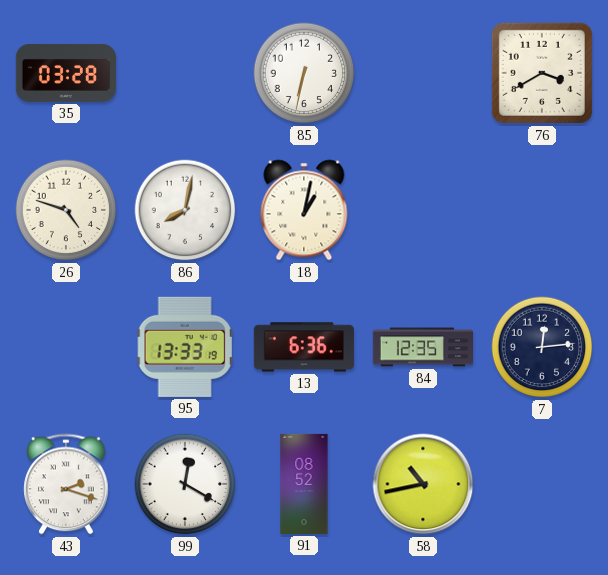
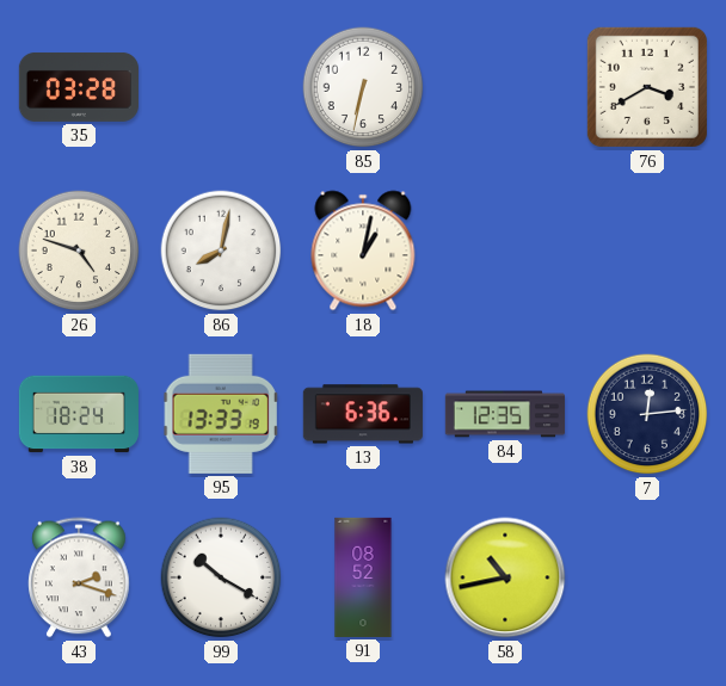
38: none -> 18:24 (79, 414)
99: 12:20 -> 10:20 (221, 577)
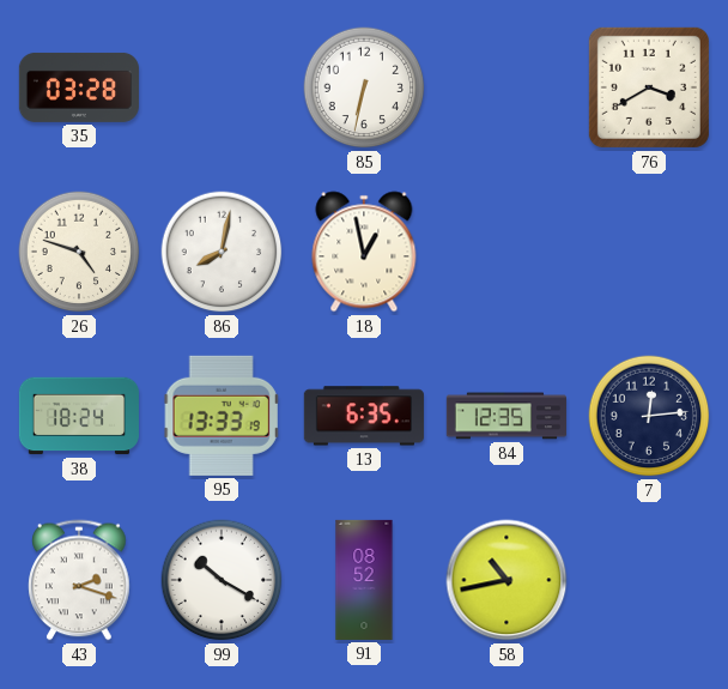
18: 1:02 -> 12:58 (364, 252)
13: 6:36 -> 6:35 (364, 416)
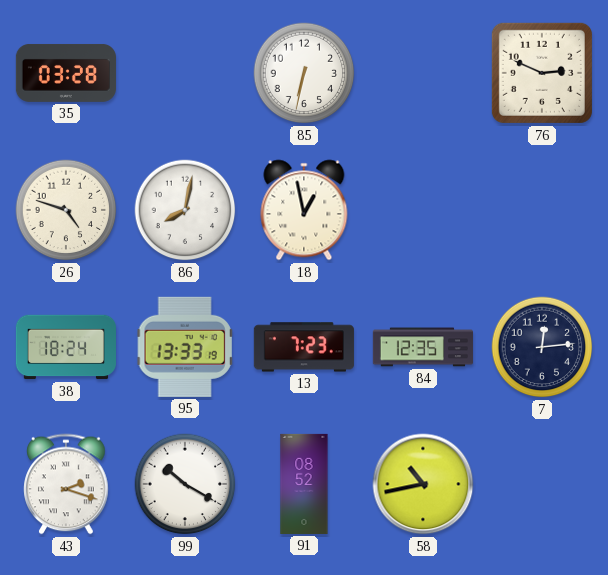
76: 3:40 -> 2:49 (542, 73)
13: 6:35 -> 7:23 (304, 347)
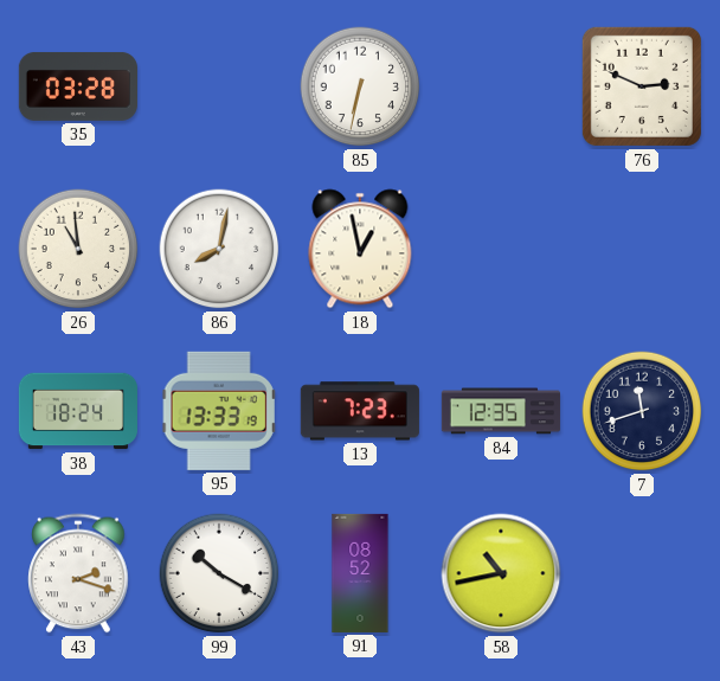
26: 4:48 -> 10:59 (78, 249)
7: 12:14 -> 11:42 (642, 411)
